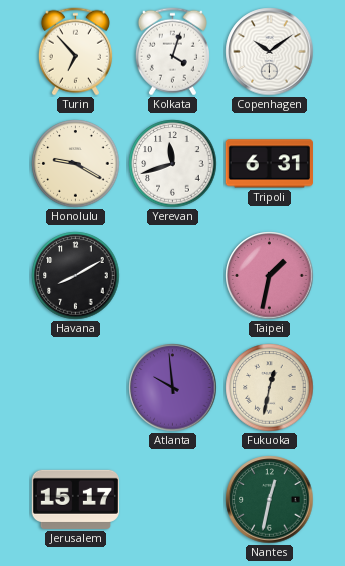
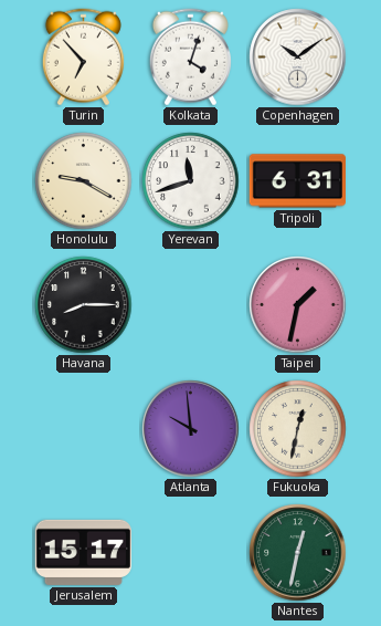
Havana: 8:10 -> 8:15 (84, 305)
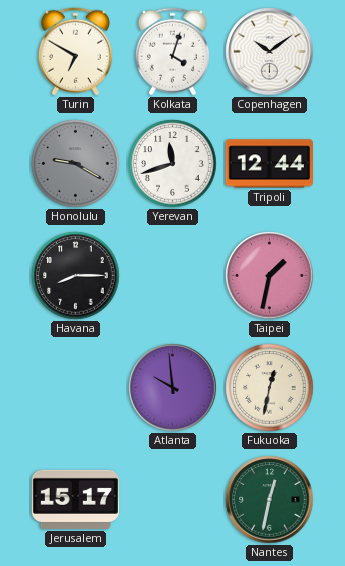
Turin: 6:53 -> 6:50 (75, 52)
Honolulu dial: cream -> grey (76, 164)
Tripoli: 6:31 -> 12:44 (269, 164)
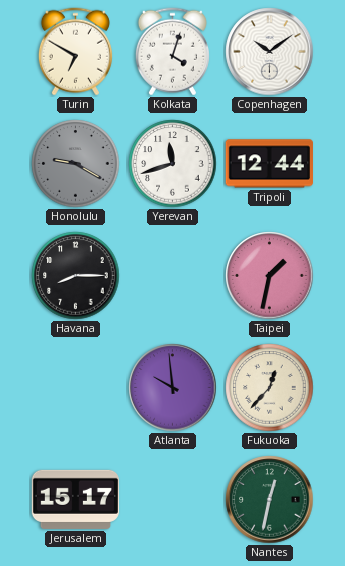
Fukuoka: 12:32 -> 12:37 (270, 388)
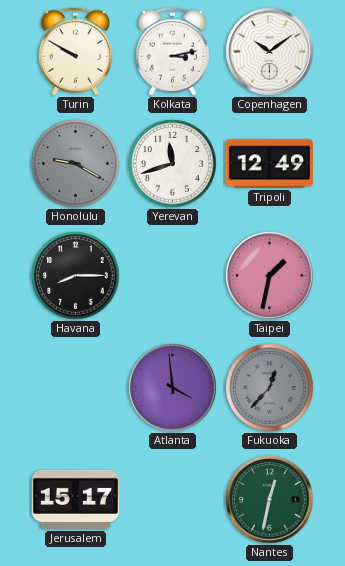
Turin: 6:50 -> 9:50 (75, 52)
Kolkata: 4:03 -> 3:13 (172, 52)
Tripoli: 12:44 -> 12:49 (269, 164)
Atlanta: 9:59 -> 3:59 (173, 388)
Fukuoka dial: cream -> grey (270, 388)
